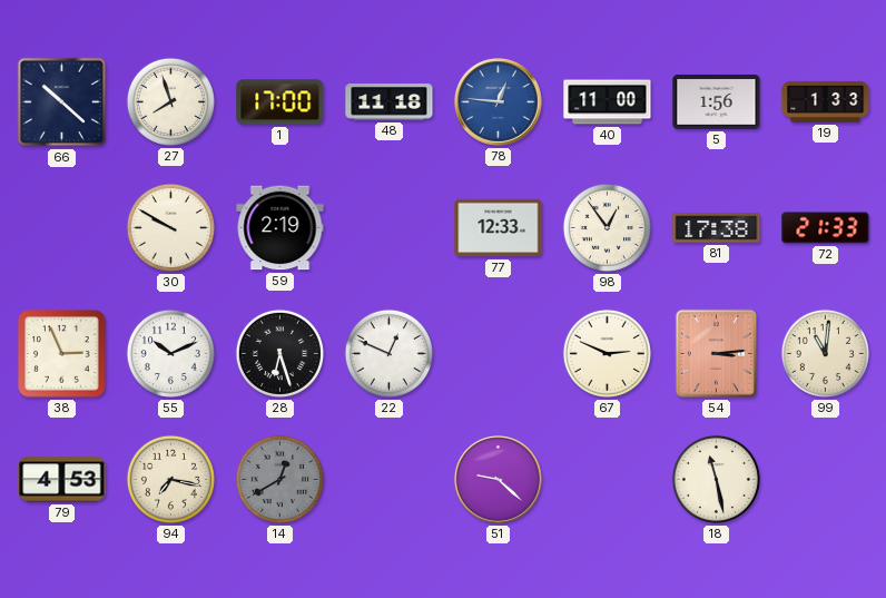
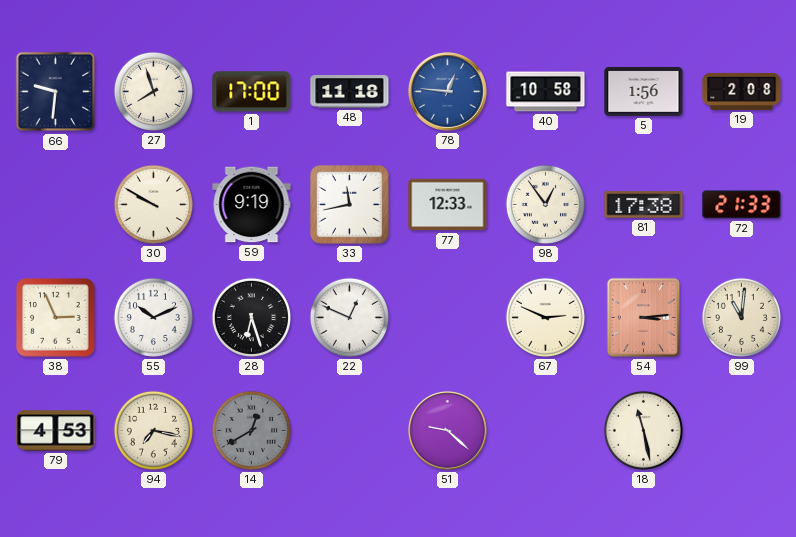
66: 10:22 -> 9:31 (56, 92)
40: 11:00 -> 10:58 (546, 92)
19: 1:33 -> 2:08 (742, 91)
59: 2:19 -> 9:19 (252, 205)
33: none -> 11:43 (350, 205)
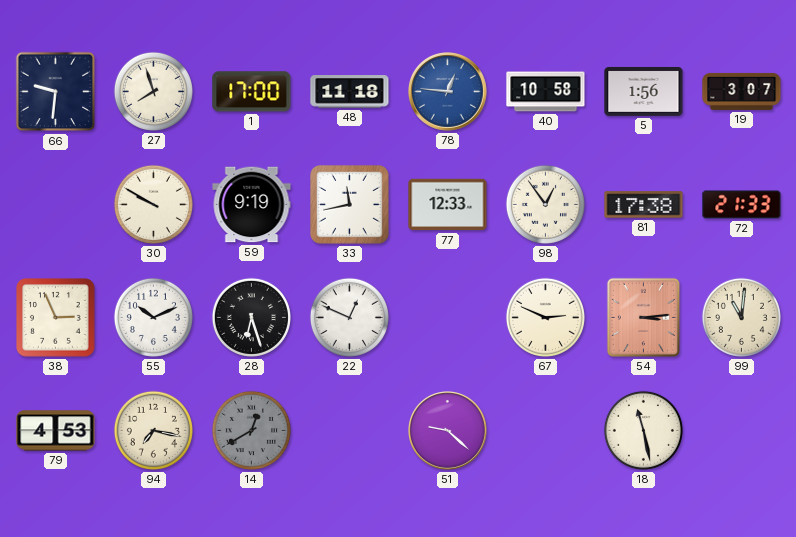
19: 2:08 -> 3:07 (742, 91)
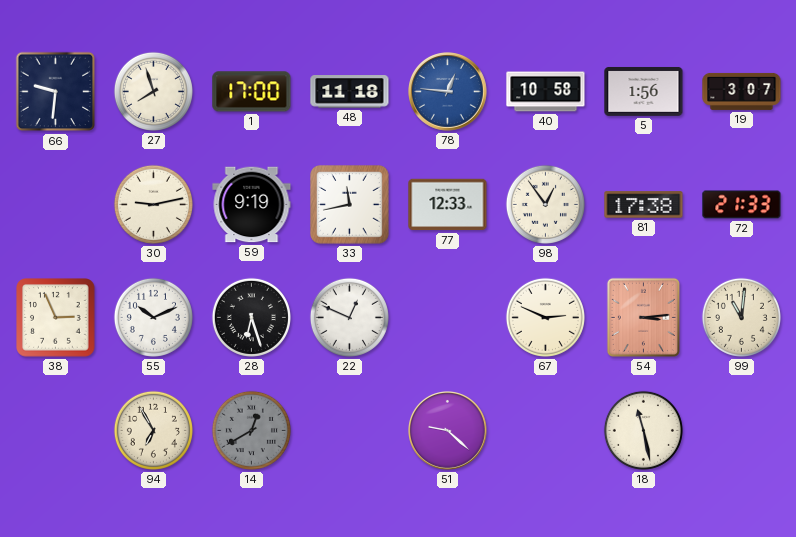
30: 9:50 -> 9:13 (153, 204)
79: 4:53 -> none (56, 431)
94: 7:17 -> 6:55 (153, 430)
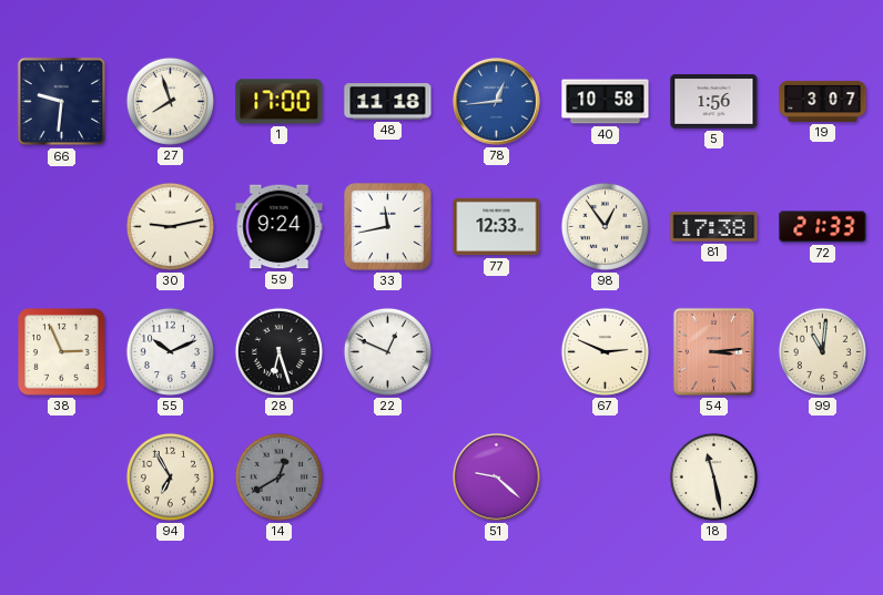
78: 12:46 -> 12:44 (497, 102)
59: 9:19 -> 9:24 (280, 227)
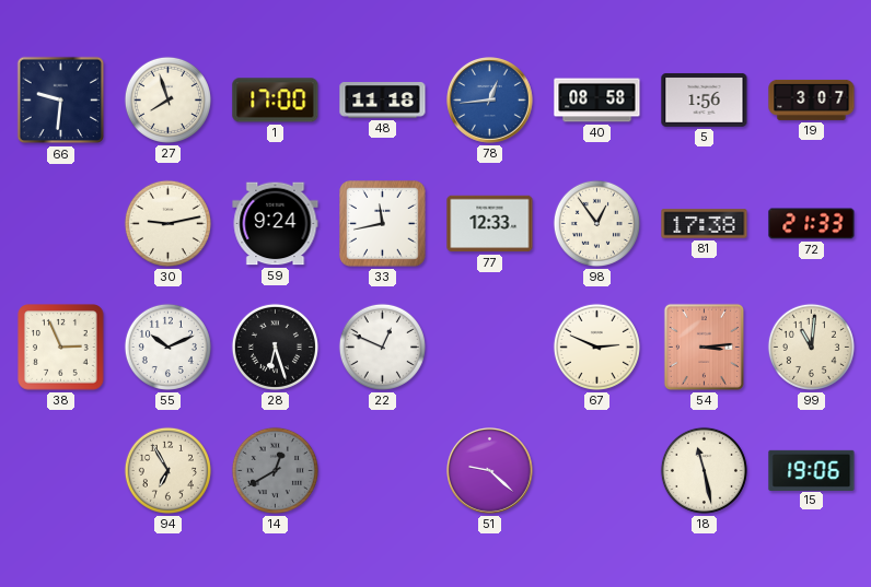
40: 10:58 -> 08:58 (597, 101)
15: none -> 19:06 (812, 470)
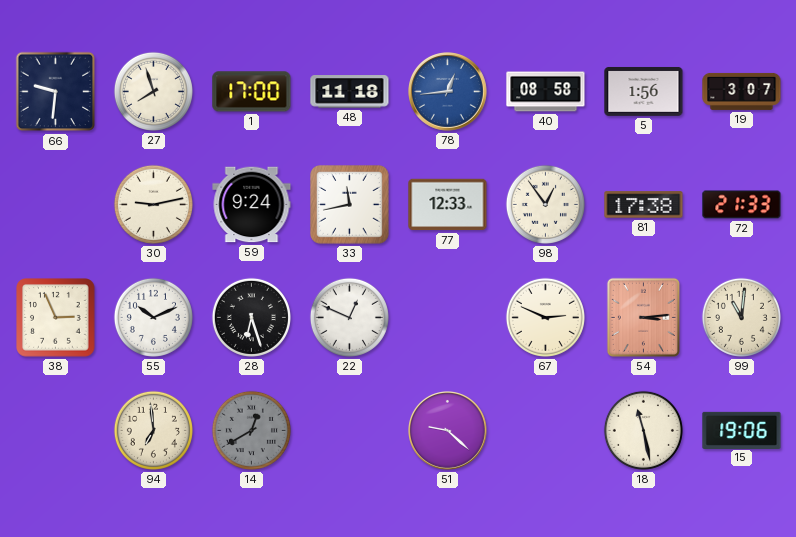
94: 6:55 -> 6:59 (153, 430)
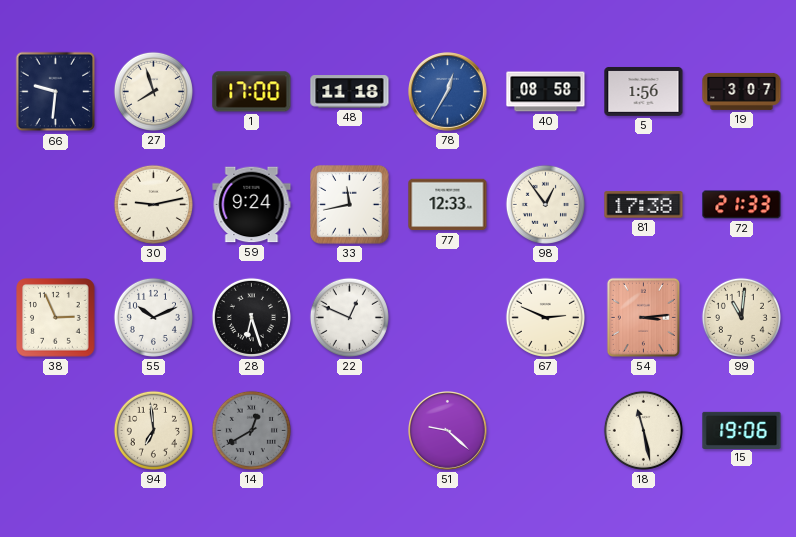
78: 12:44 -> 12:35 (448, 92)
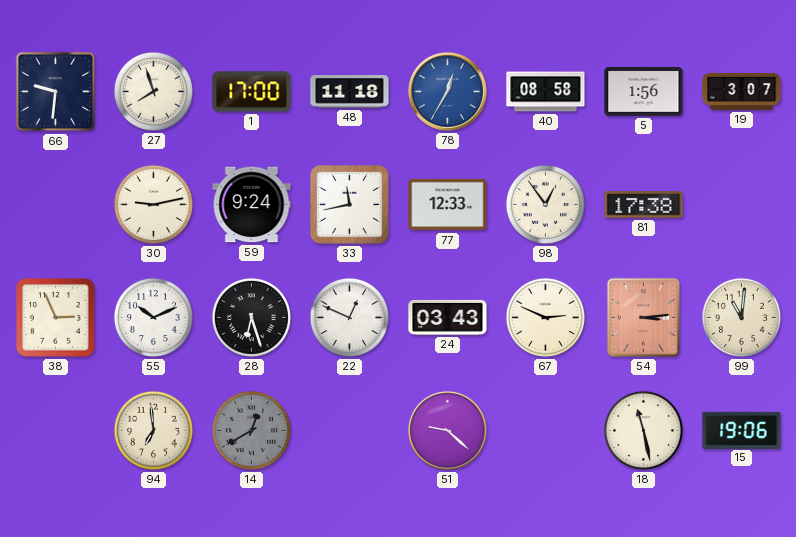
72: 21:33 -> none (742, 205)
24: none -> 03:43 (448, 317)
